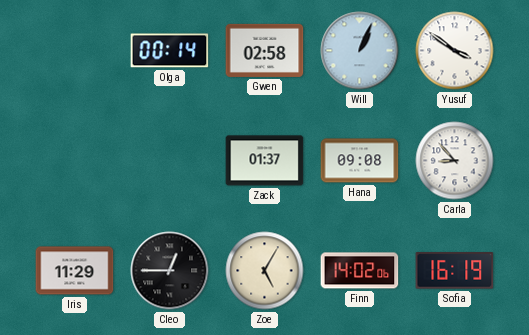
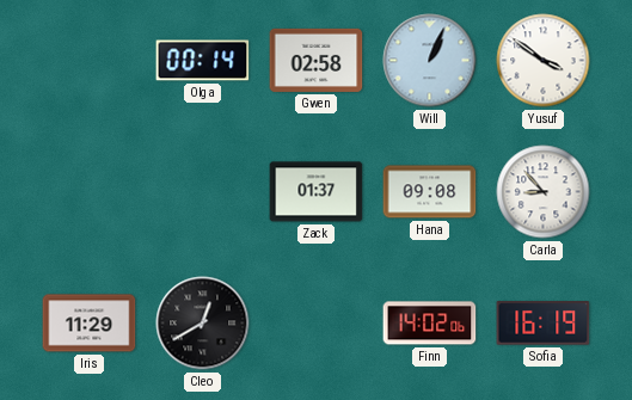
Cleo: 12:45 -> 12:40 (203, 324)
Zoe: 5:05 -> none (265, 271)
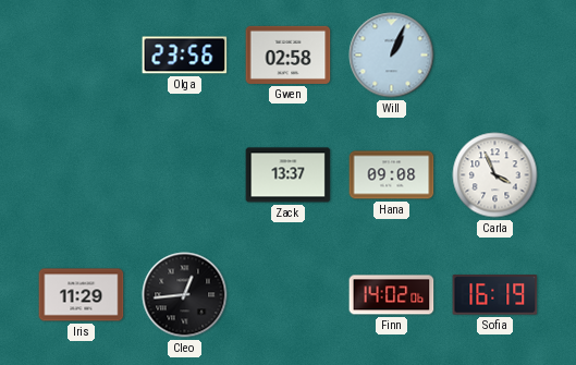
Olga: 00:14 -> 23:56 (185, 56)
Yusuf: 3:51 -> none (544, 61)
Zack: 01:37 -> 13:37 (289, 175)
Carla: 8:53 -> 3:56 (495, 175)
Cleo: 12:40 -> 12:44 (185, 295)
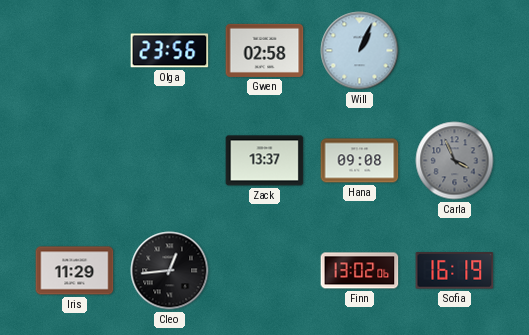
Carla dial: white -> grey (455, 161)
Finn: 14:02 -> 13:02 (360, 271)
